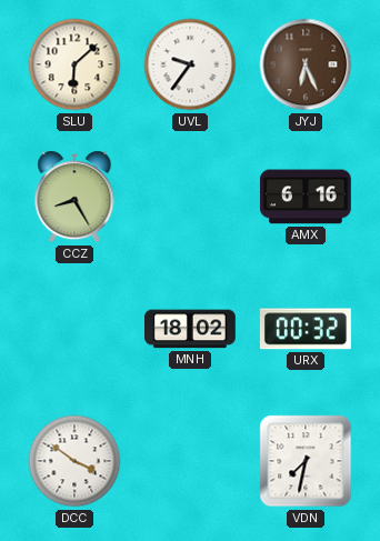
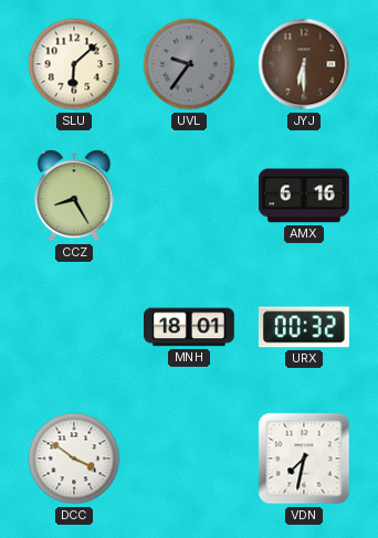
UVL dial: white -> grey (189, 64)
JYJ: 6:26 -> 6:30 (304, 64)
MNH: 18:02 -> 18:01 (190, 327)
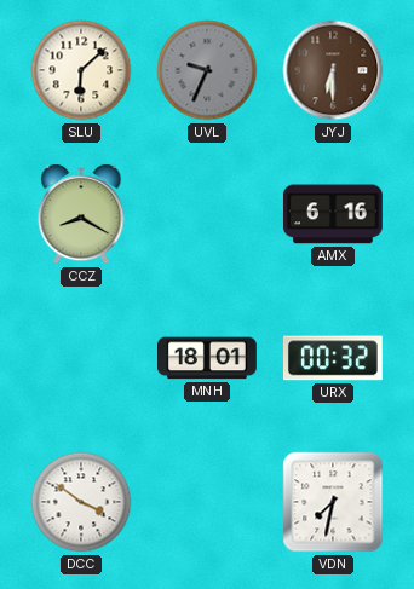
UVL: 9:36 -> 9:34 (207, 70)
CCZ: 8:25 -> 8:20 (81, 214)
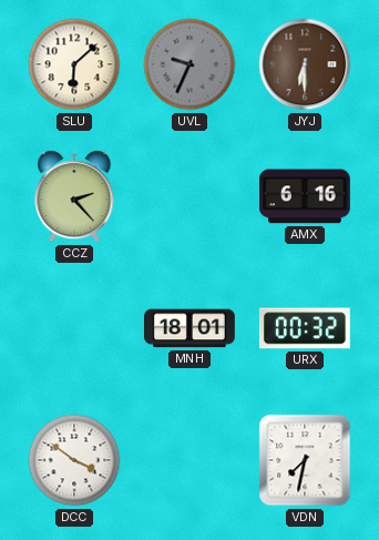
CCZ: 8:20 -> 2:23 (74, 196)
